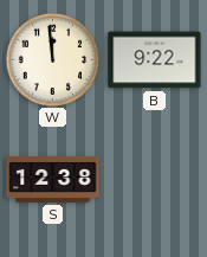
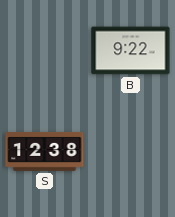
W: 11:59 -> none (52, 59)
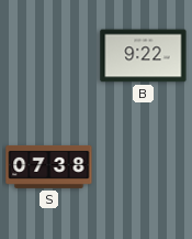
S: 12:38 -> 07:38 (49, 166)
